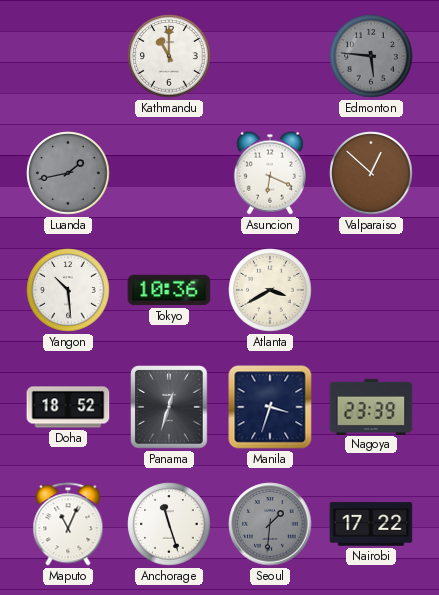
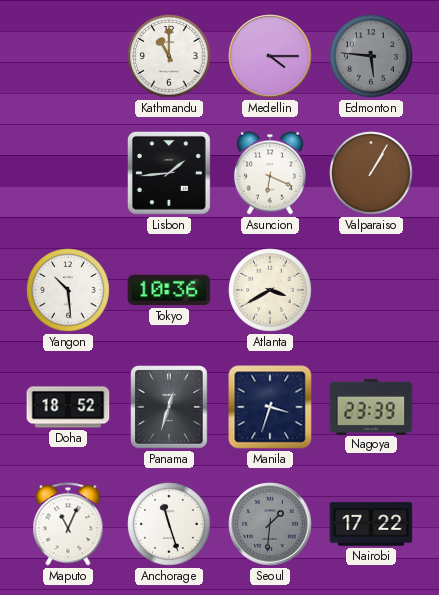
Medellin: none -> 4:15 (270, 56)
Luanda: 1:43 -> none (68, 173)
Lisbon: none -> 1:44 (169, 173)
Valparaiso: 12:52 -> 1:05 (371, 173)
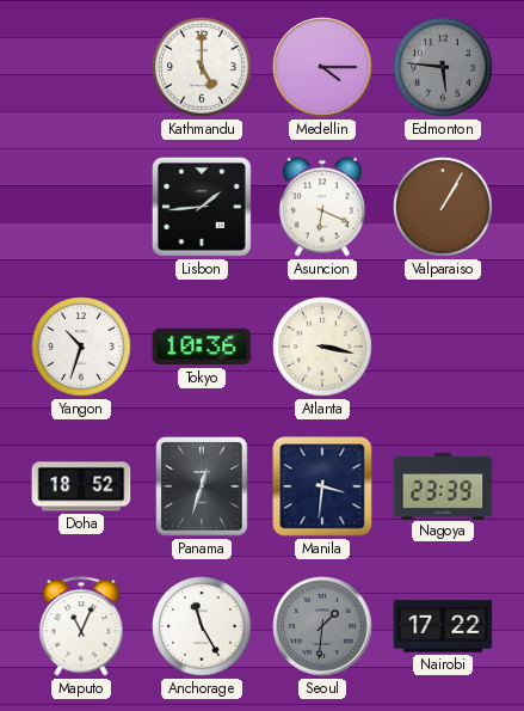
Kathmandu: 11:00 -> 5:00 (202, 67)
Yangon: 10:29 -> 10:33 (81, 347)
Atlanta: 3:40 -> 3:17 (322, 347)
Manila: 3:33 -> 3:31 (322, 486)
Anchorage: 11:27 -> 11:25 (202, 626)
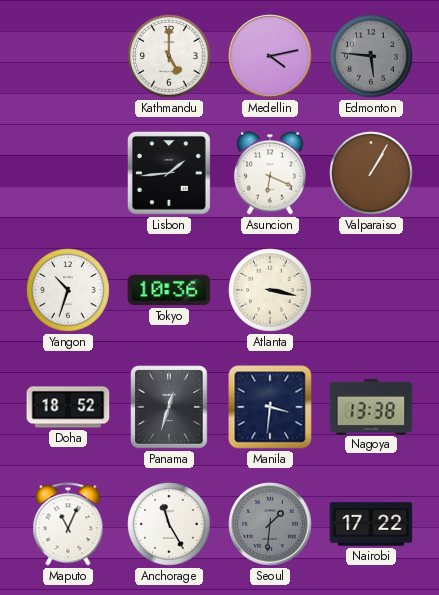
Medellin: 4:15 -> 4:13 (270, 56)
Nagoya: 23:39 -> 13:38 (371, 406)
